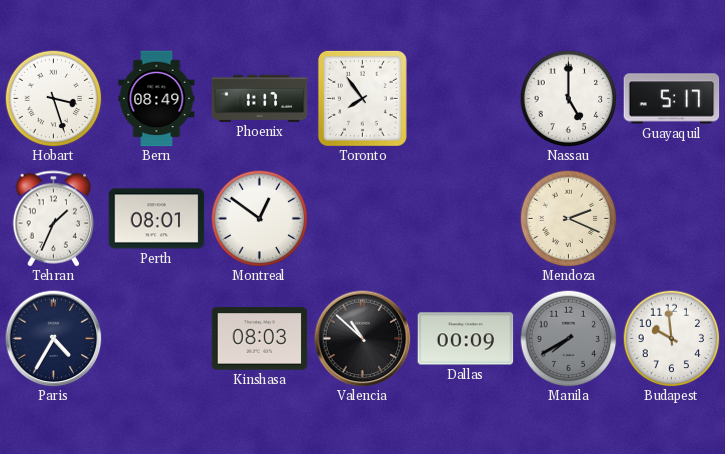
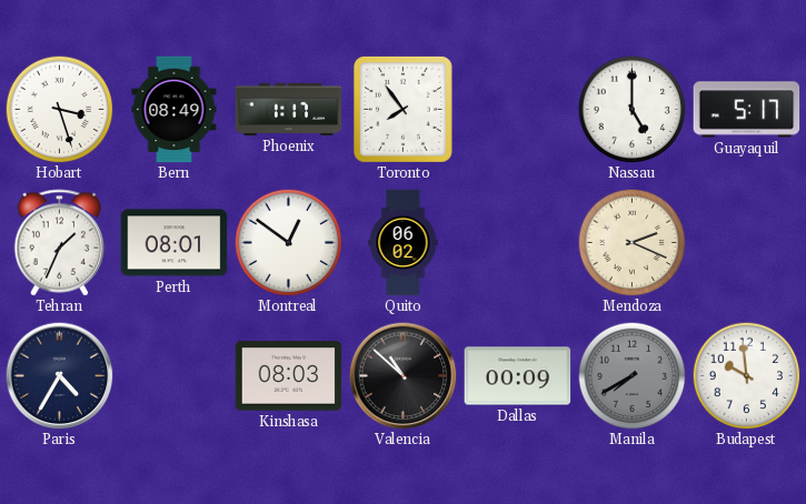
Quito: none -> 06:02 (404, 243)
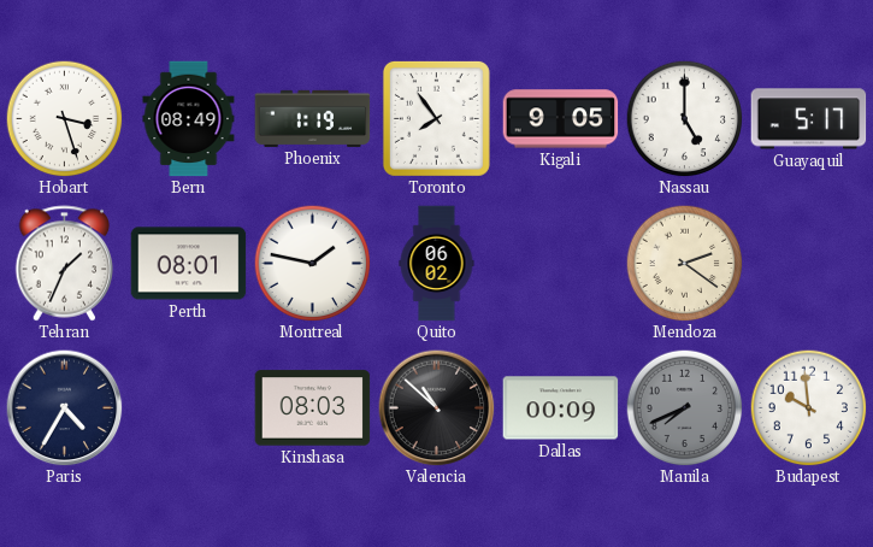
Phoenix: 1:17 -> 1:19 (313, 118)
Kigali: none -> 9:05 (561, 119)
Montreal: 12:51 -> 1:47 (312, 263)
Mendoza: 2:19 -> 2:21 (684, 263)
Manila: 7:40 -> 7:41 (684, 407)
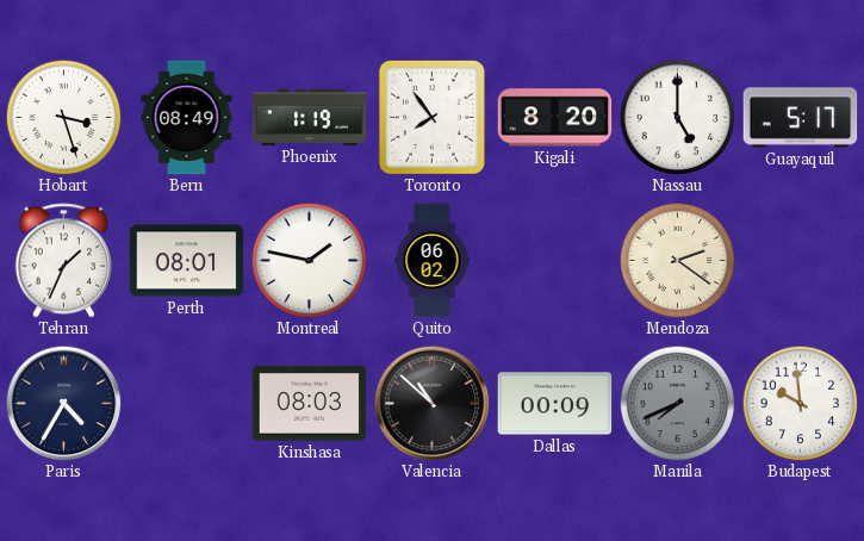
Kigali: 9:05 -> 8:20 (555, 118)
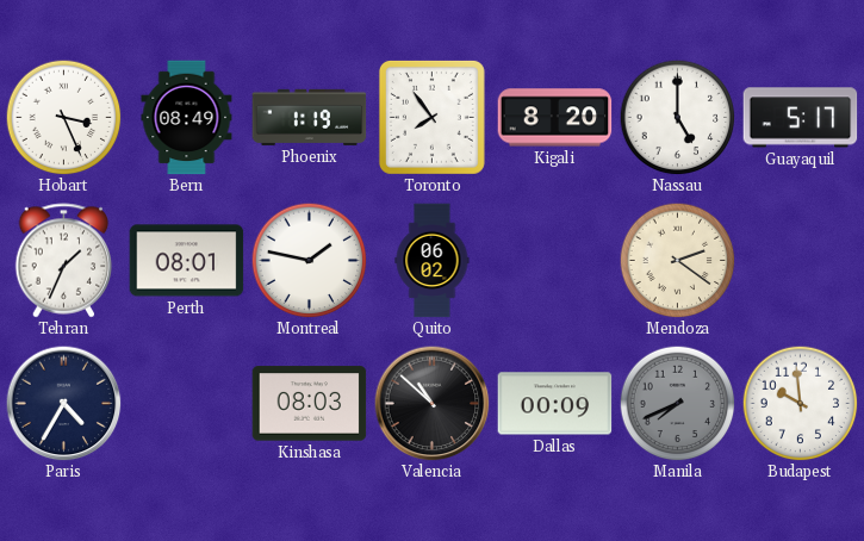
Hobart: 3:27 -> 3:26 (63, 117)
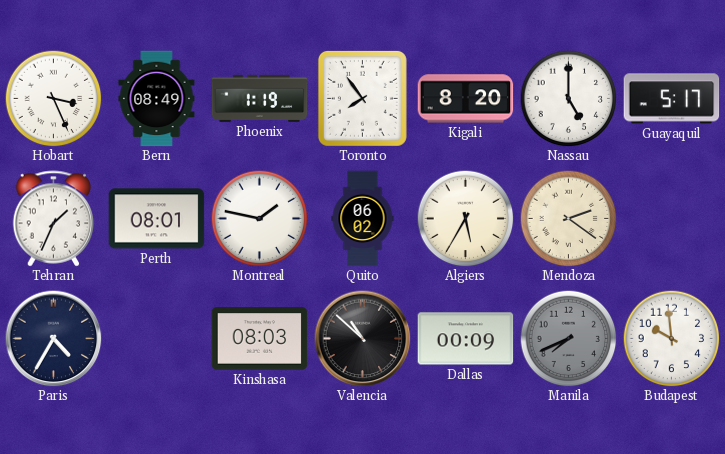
Algiers: none -> 5:35 (465, 218)
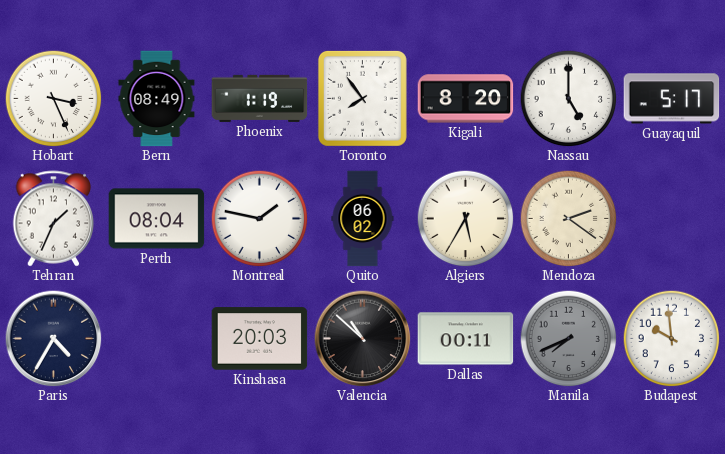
Perth: 08:01 -> 08:04 (157, 219)
Kinshasa: 08:03 -> 20:03 (260, 339)
Dallas: 00:09 -> 00:11 (466, 339)
